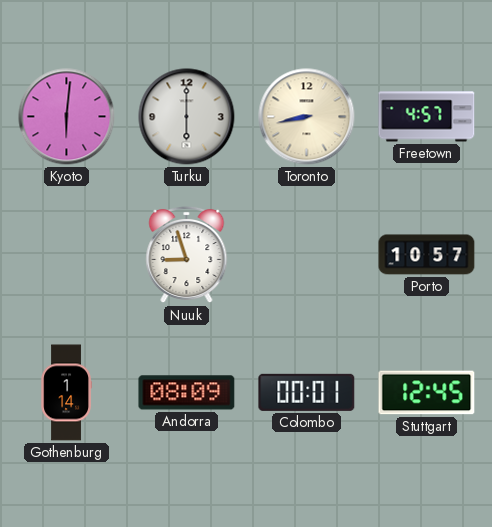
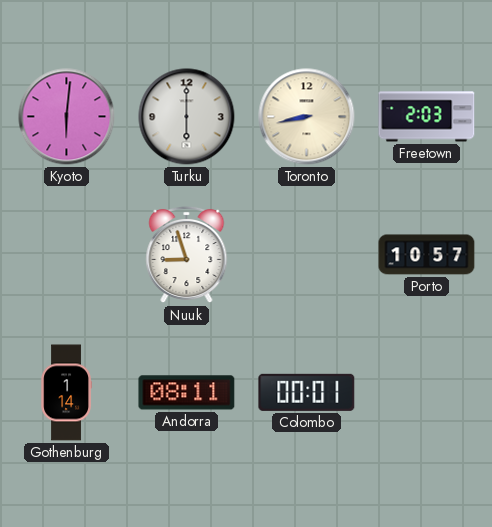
Freetown: 4:57 -> 2:03 (427, 117)
Andorra: 08:09 -> 08:11 (187, 393)
Stuttgart: 12:45 -> none (427, 393)
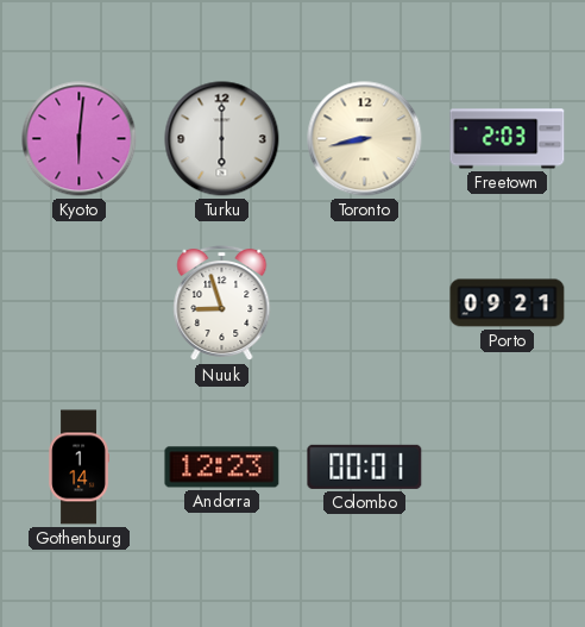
Porto: 10:57 -> 09:21 (508, 303)
Andorra: 08:11 -> 12:23 (222, 468)
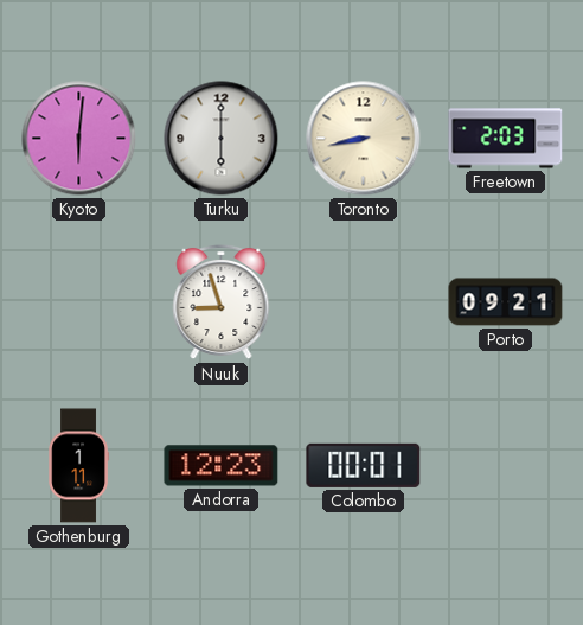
Gothenburg: 1:14 -> 1:11 (78, 466)
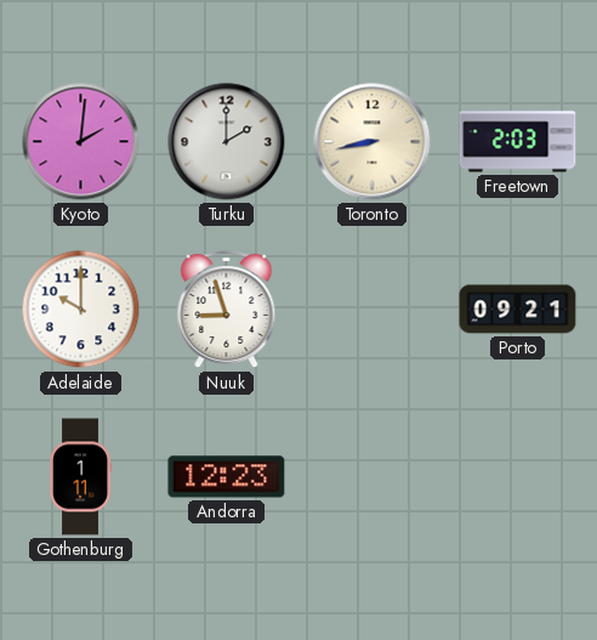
Kyoto: 6:01 -> 2:01 (81, 142)
Turku: 6:00 -> 2:00 (227, 142)
Adelaide: none -> 10:00 (81, 310)
Colombo: 00:01 -> none (364, 465)
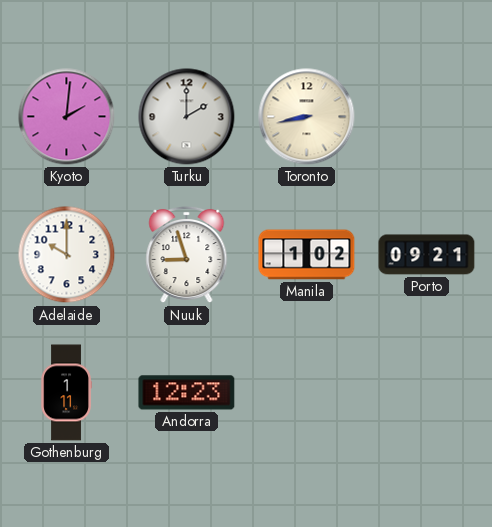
Freetown: 2:03 -> none (518, 142)
Manila: none -> 1:02 (307, 255)
